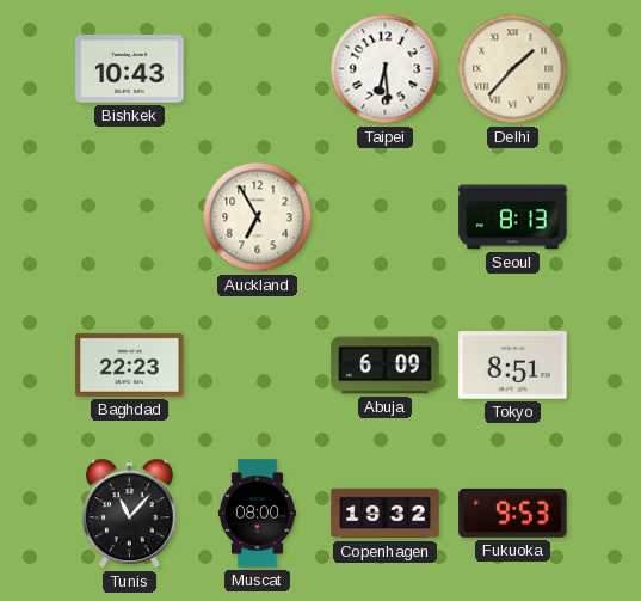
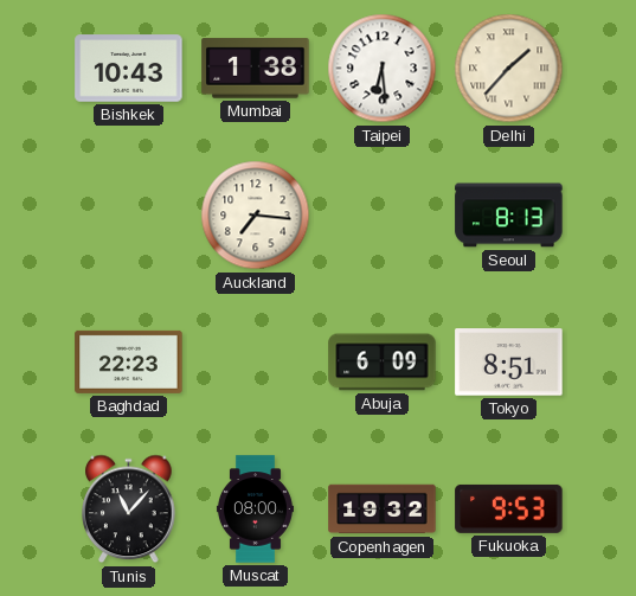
Mumbai: none -> 1:38 (256, 69)
Auckland: 6:55 -> 7:16 (256, 216)
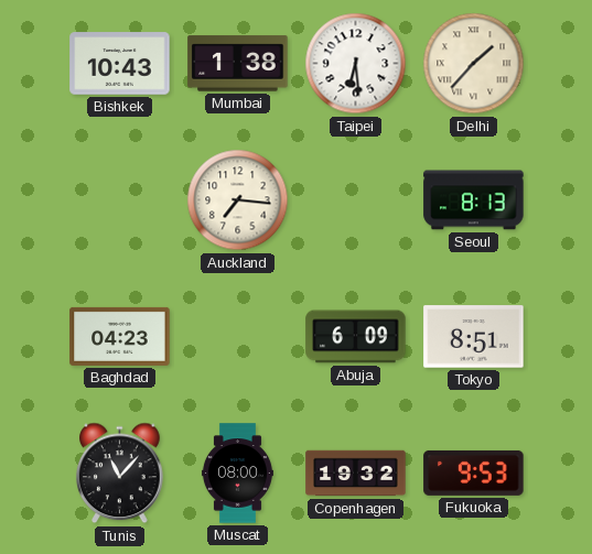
Baghdad: 22:23 -> 04:23 (120, 336)
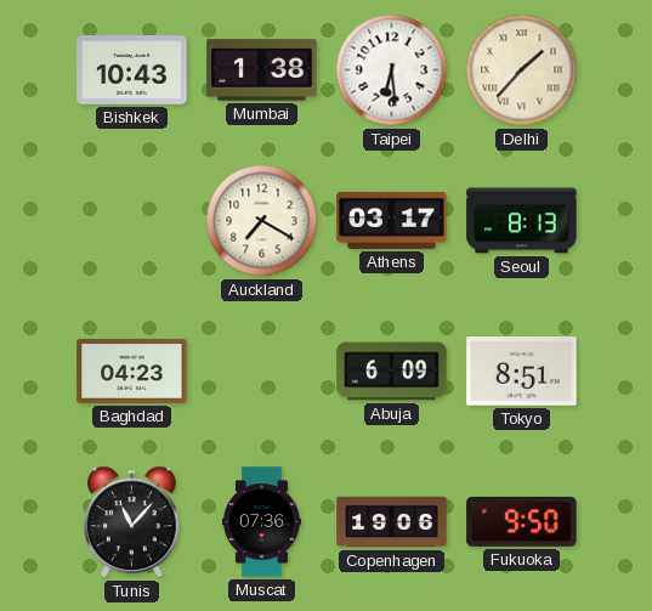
Auckland: 7:16 -> 7:20 (262, 221)
Athens: none -> 03:17 (392, 220)
Muscat: 08:00 -> 07:36 (261, 522)
Copenhagen: 19:32 -> 19:06 (392, 522)
Fukuoka: 9:53 -> 9:50 (522, 521)
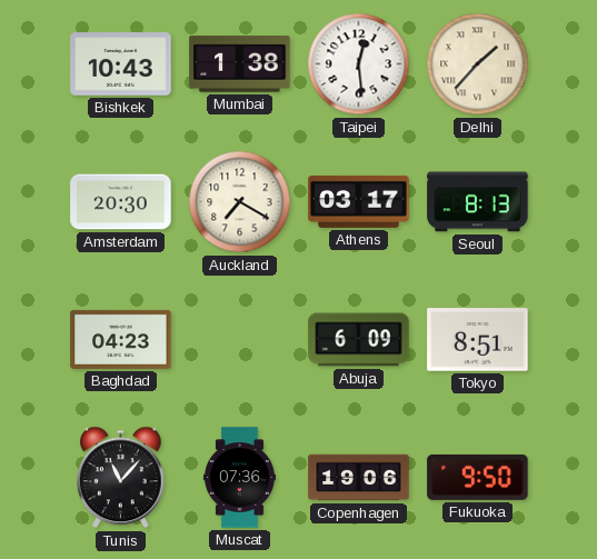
Taipei: 6:29 -> 12:29 (359, 64)
Amsterdam: none -> 20:30 (121, 202)
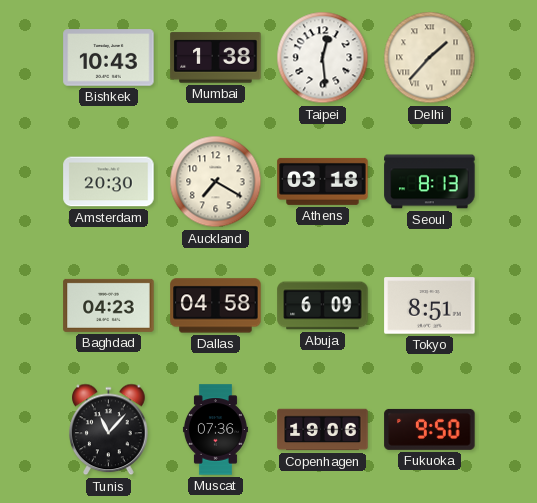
Athens: 03:17 -> 03:18 (323, 181)
Dallas: none -> 04:58 (216, 306)
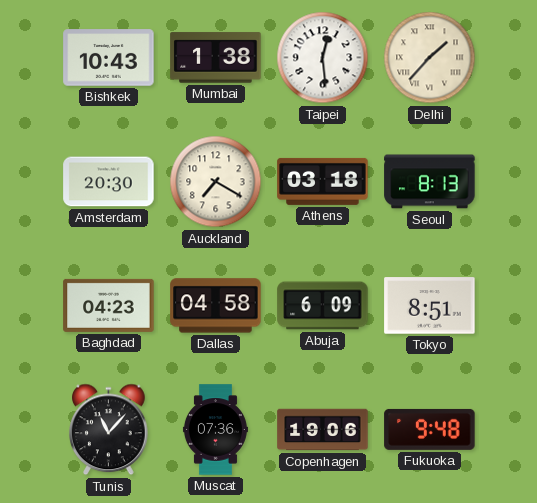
Fukuoka: 9:50 -> 9:48 (430, 429)
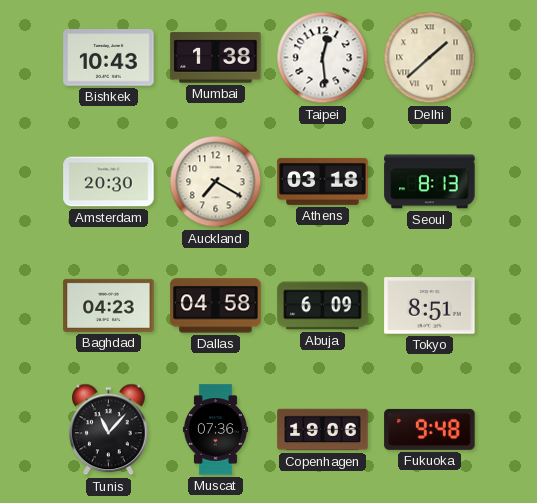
Delhi: 1:37 -> 1:38 (430, 58)
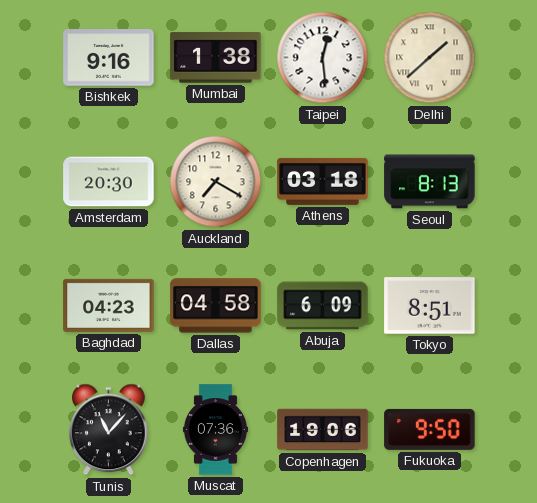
Bishkek: 10:43 -> 9:16 (109, 58)
Fukuoka: 9:48 -> 9:50 (430, 429)
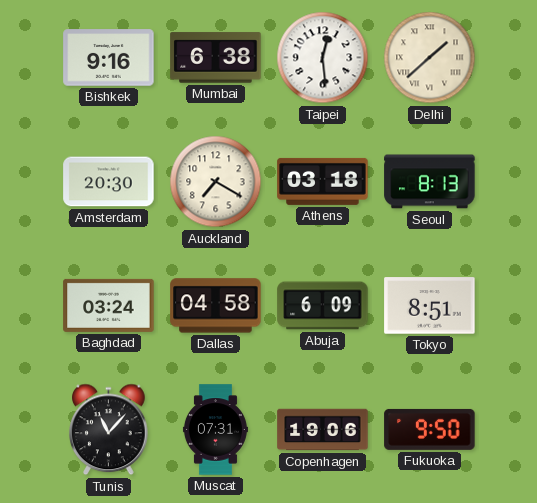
Mumbai: 1:38 -> 6:38 (216, 58)
Baghdad: 04:23 -> 03:24 (109, 305)
Muscat: 07:36 -> 07:31 (215, 430)
